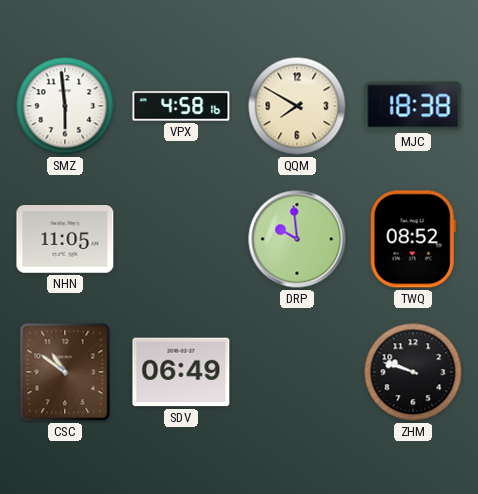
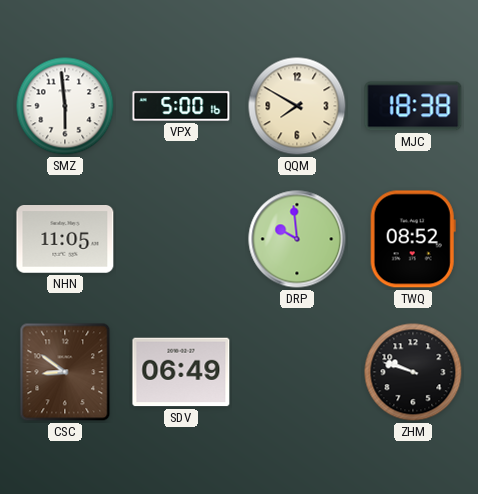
VPX: 4:58 -> 5:00 (181, 106)
CSC: 10:51 -> 8:51 (65, 372)
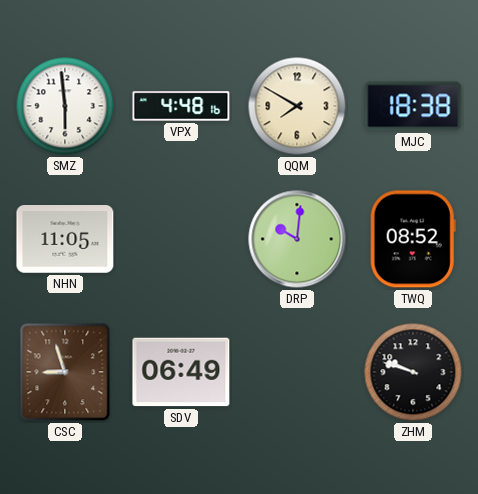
VPX: 5:00 -> 4:48 (181, 106)
DRP: 9:59 -> 10:01 (297, 239)
CSC: 8:51 -> 8:57 (65, 372)
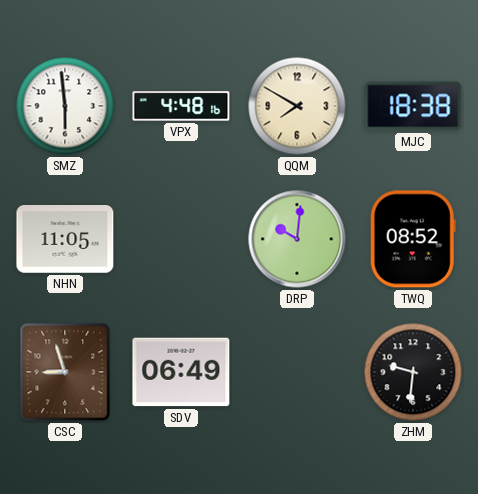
ZHM: 9:48 -> 9:31 (413, 372)
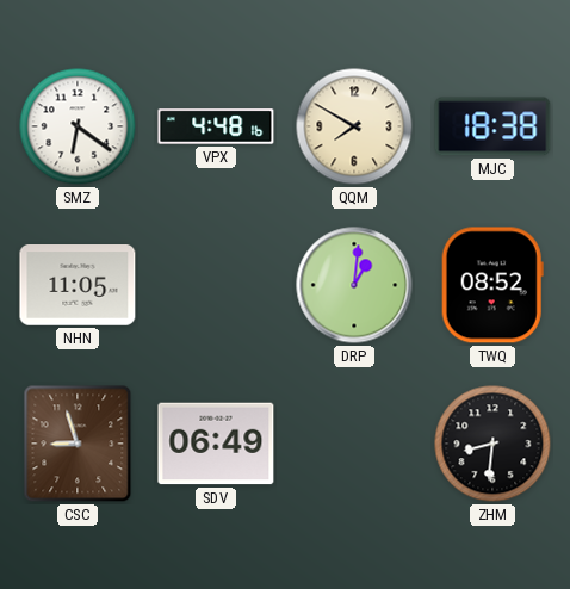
SMZ: 5:59 -> 6:21 (78, 126)
DRP: 10:01 -> 1:01 (354, 285)
ZHM: 9:31 -> 8:31 (492, 444)
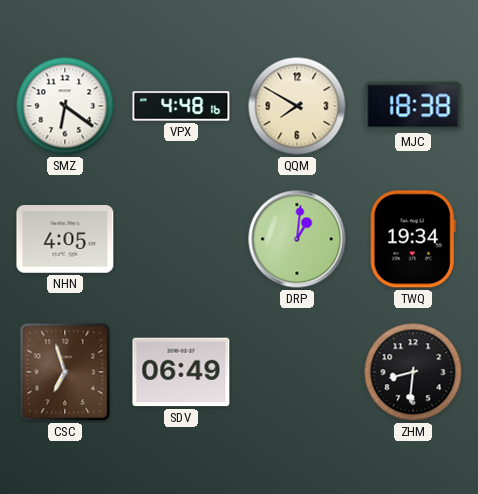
NHN: 11:05 -> 4:05 (65, 239)
TWQ: 08:52 -> 19:34 (413, 239)
CSC: 8:57 -> 6:57 (65, 372)
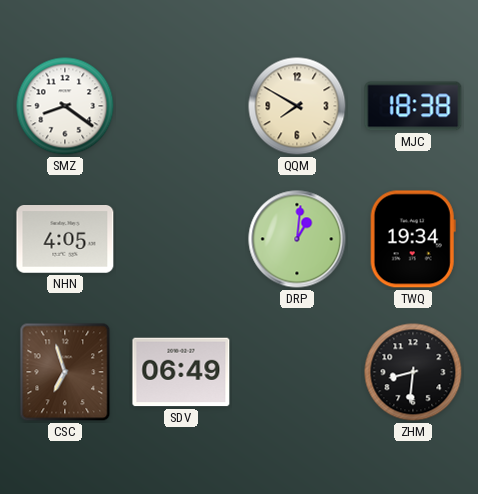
SMZ: 6:21 -> 8:21 (65, 106)
VPX: 4:48 -> none (181, 106)
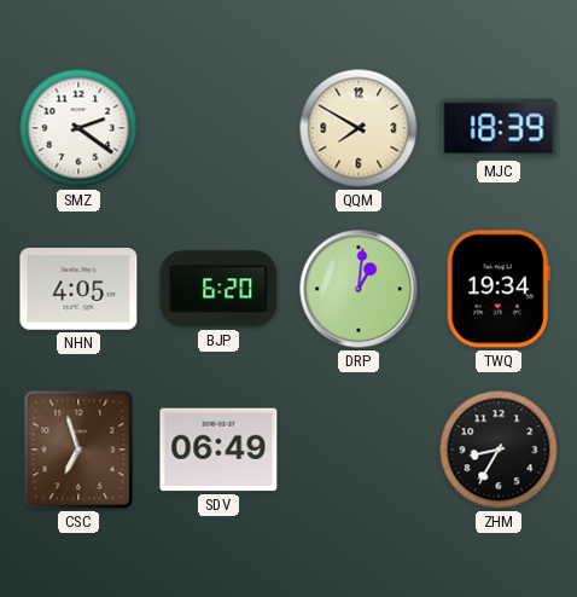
SMZ: 8:21 -> 2:21 (78, 128)
MJC: 18:38 -> 18:39 (499, 128)
BJP: none -> 6:20 (218, 289)
ZHM: 8:31 -> 8:35 (499, 450)
